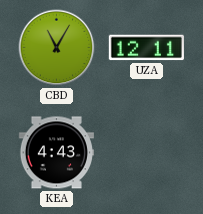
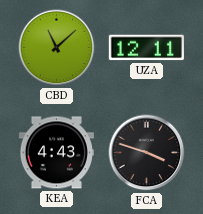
CBD: 11:05 -> 11:08 (57, 48)
FCA: none -> 3:48 (147, 153)
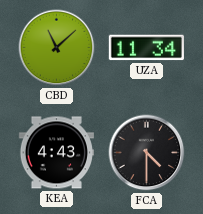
UZA: 12:11 -> 11:34 (146, 48)
FCA: 3:48 -> 4:30 (147, 153)
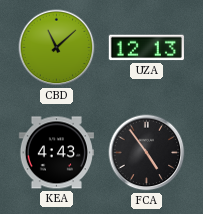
UZA: 11:34 -> 12:13 (146, 48)
FCA: 4:30 -> 4:54 (147, 153)
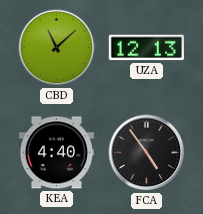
KEA: 4:43 -> 4:40 (56, 153)
